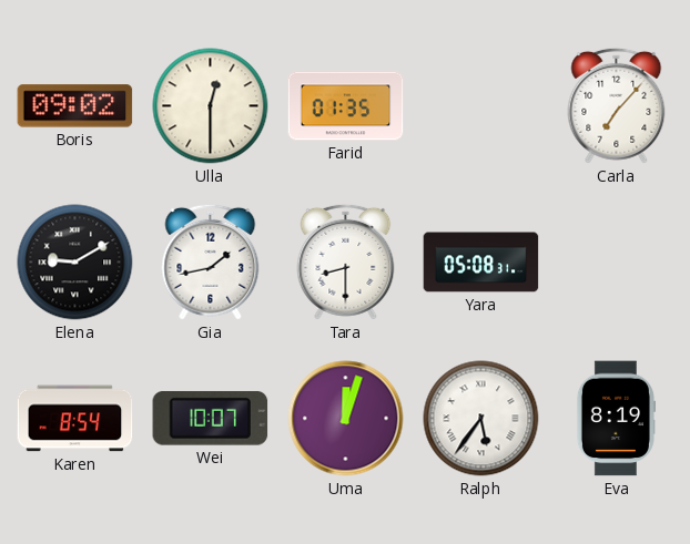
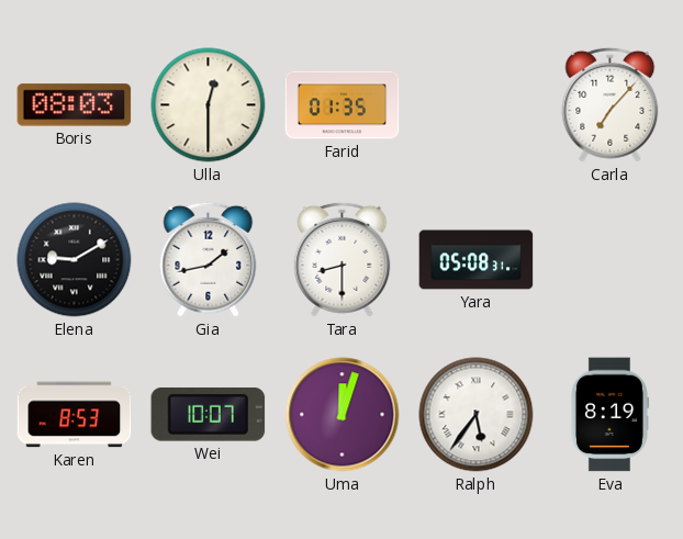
Boris: 09:02 -> 08:03 (75, 105)
Karen: 8:54 -> 8:53 (75, 415)
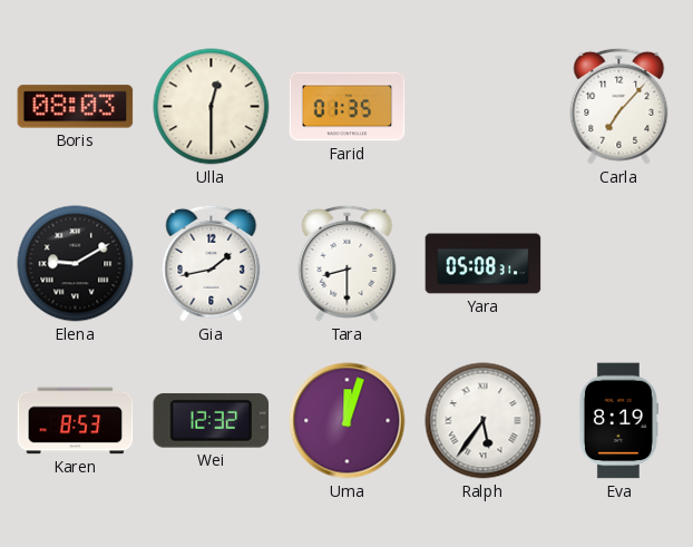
Wei: 10:07 -> 12:32 (212, 421)
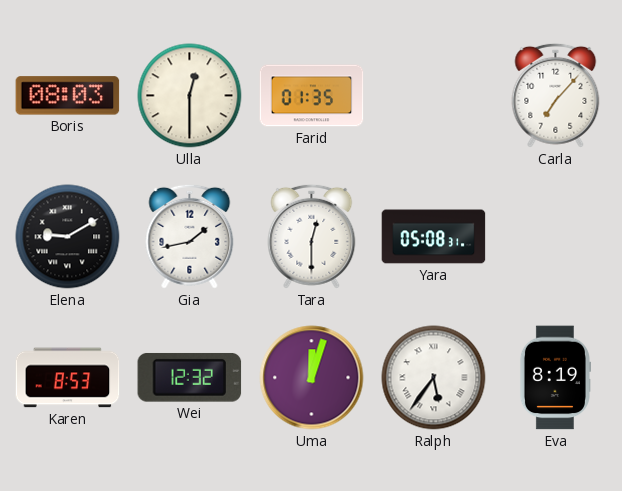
Tara: 8:30 -> 12:30 (312, 236)
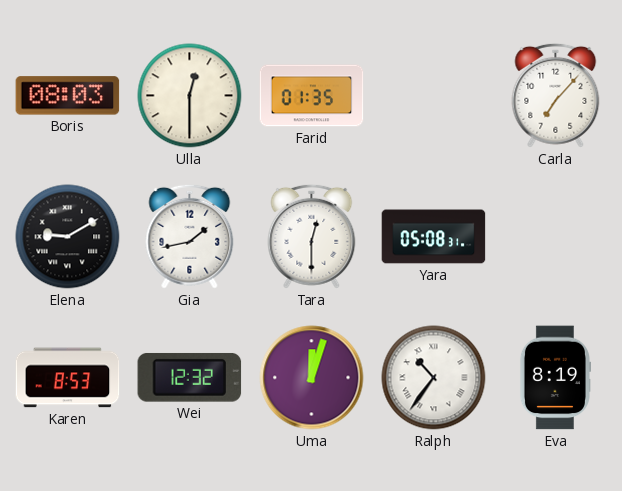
Ralph: 5:36 -> 10:36 (434, 378)
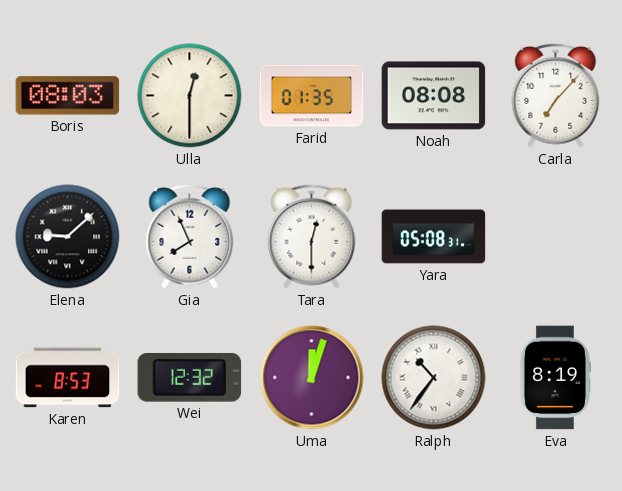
Noah: none -> 08:08 (434, 96)
Elena: 9:10 -> 9:08 (68, 237)
Gia: 1:43 -> 7:56 (190, 236)
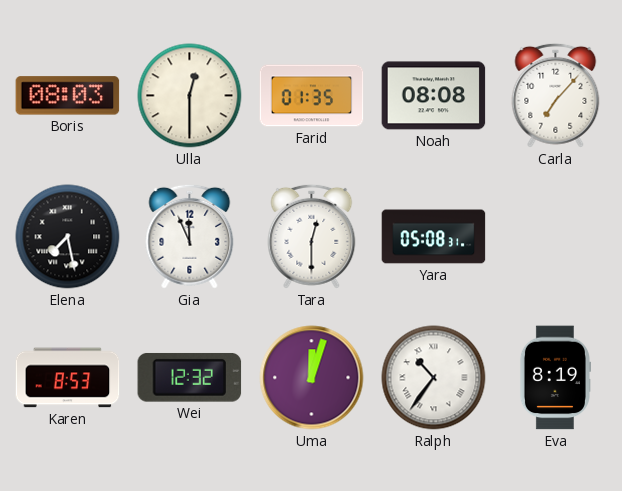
Elena: 9:08 -> 7:28 (68, 237)
Gia: 7:56 -> 11:56 (190, 236)
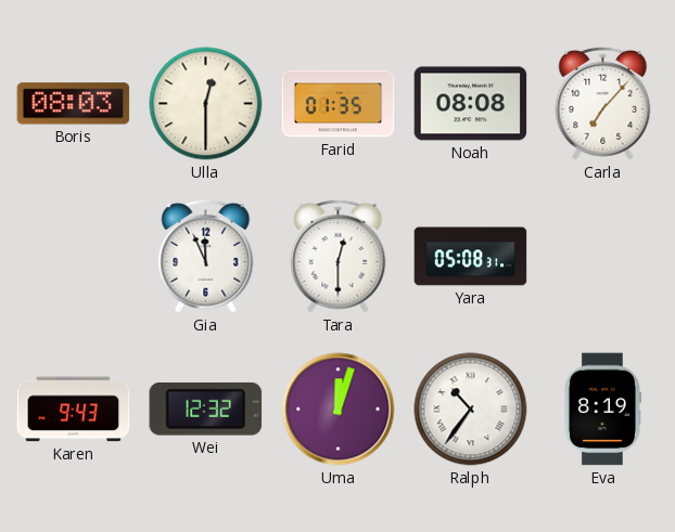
Elena: 7:28 -> none (68, 237)
Karen: 8:53 -> 9:43 (74, 410)
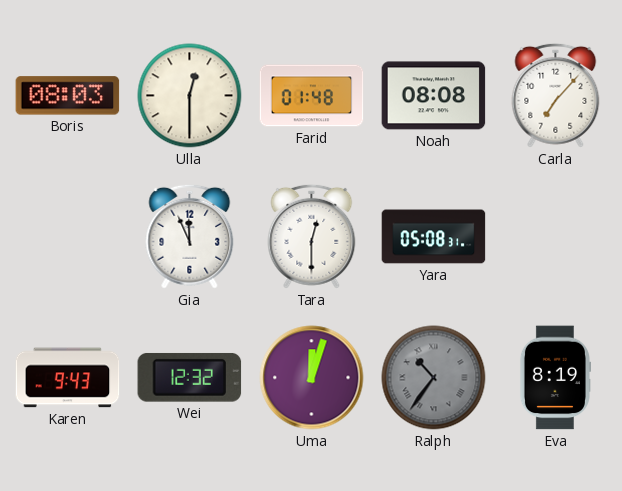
Farid: 01:35 -> 01:48 (312, 96)
Ralph dial: white -> grey (434, 378)
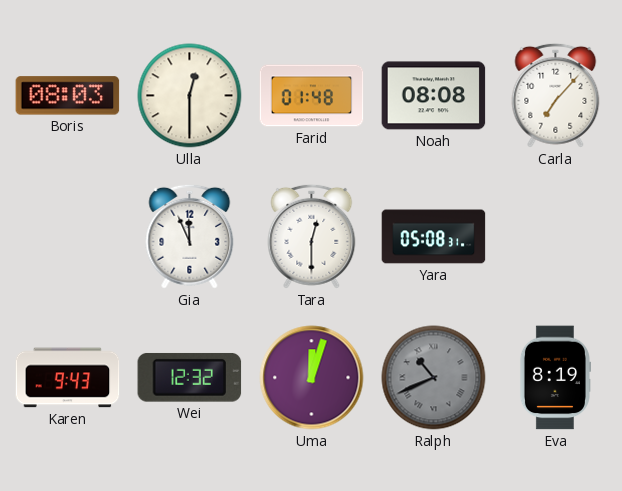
Ralph: 10:36 -> 10:41 (434, 378)
